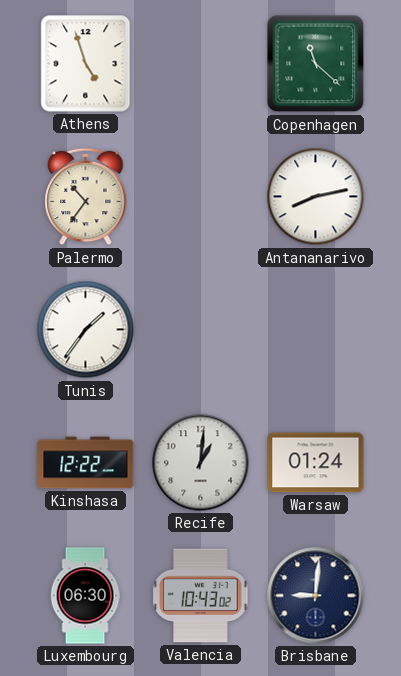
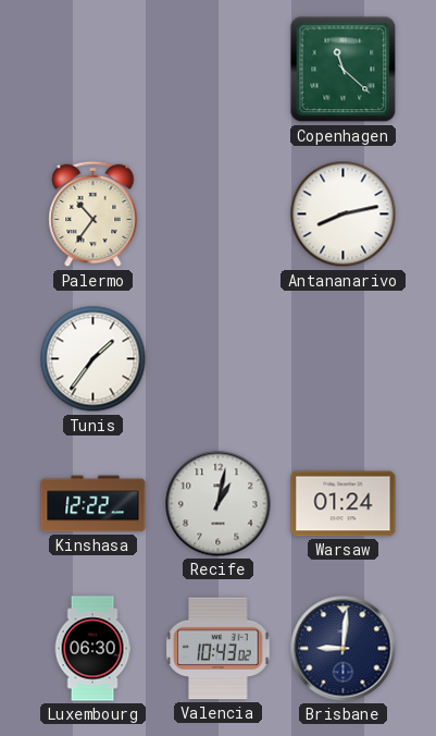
Athens: 4:57 -> none (86, 64)
Recife: 1:01 -> 1:02 (219, 504)
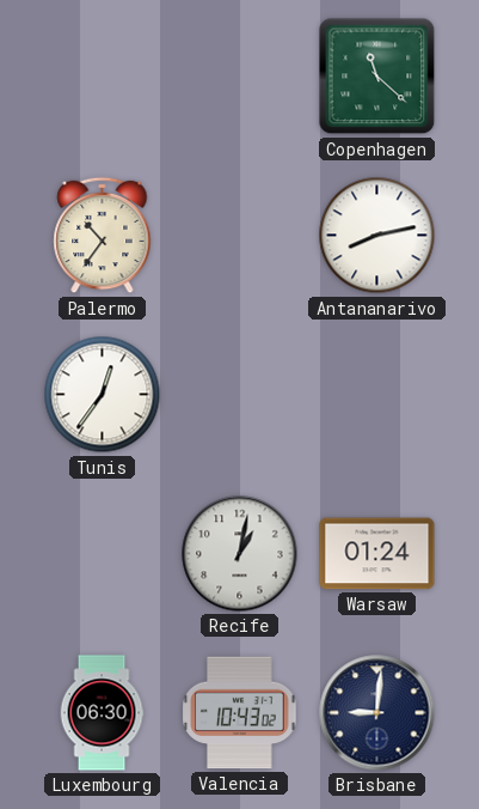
Tunis: 1:36 -> 12:36 (103, 395)
Kinshasa: 12:22 -> none (94, 504)
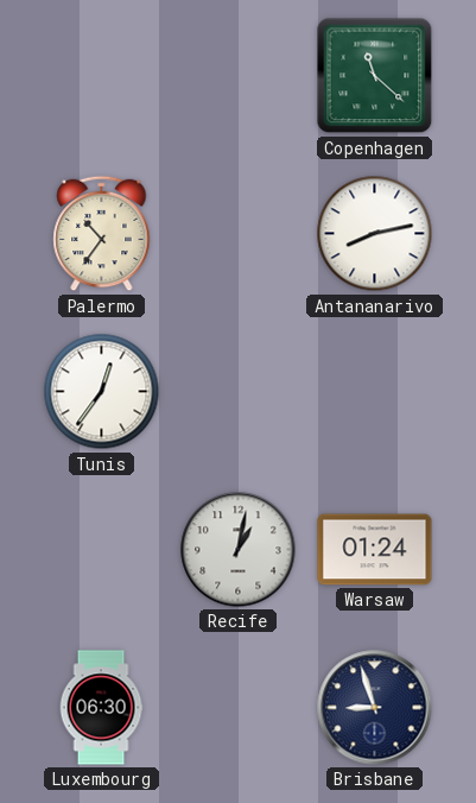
Valencia: 10:43 -> none (240, 713)
Brisbane: 9:01 -> 8:57 (375, 708)
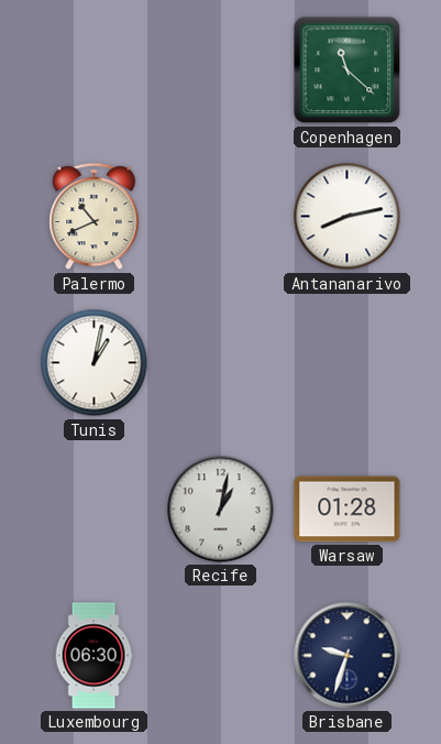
Palermo: 10:36 -> 10:41 (95, 217)
Tunis: 12:36 -> 1:02 (95, 363)
Warsaw: 01:24 -> 01:28 (348, 510)
Brisbane: 8:57 -> 9:33 (348, 656)
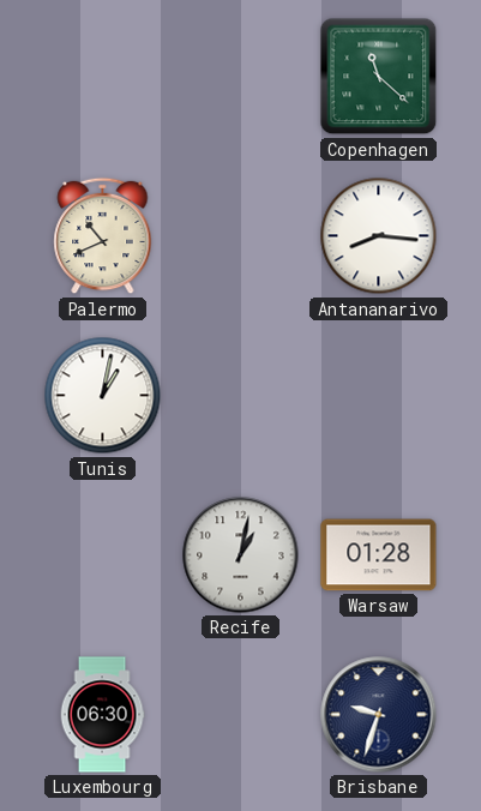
Antananarivo: 8:13 -> 8:16 (379, 236)
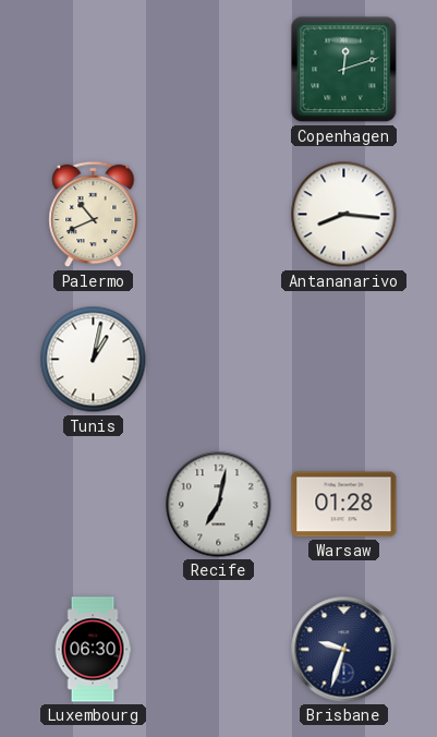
Copenhagen: 11:22 -> 12:12 (344, 70)
Recife: 1:02 -> 7:02 (219, 505)
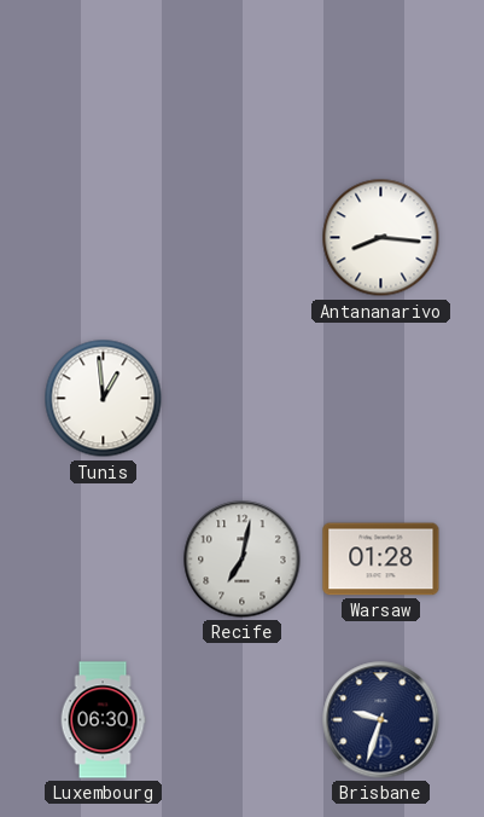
Copenhagen: 12:12 -> none (344, 70)
Palermo: 10:41 -> none (94, 215)
Tunis: 1:02 -> 12:59 (104, 399)
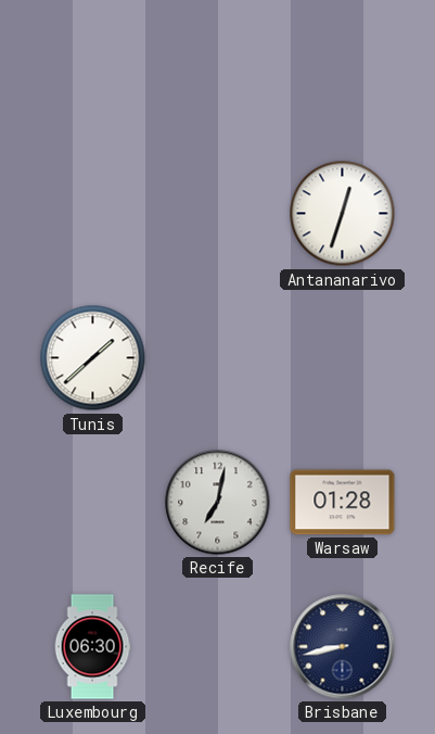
Antananarivo: 8:16 -> 12:33 (343, 214)
Tunis: 12:59 -> 1:38 (93, 358)
Brisbane: 9:33 -> 8:43 (343, 647)
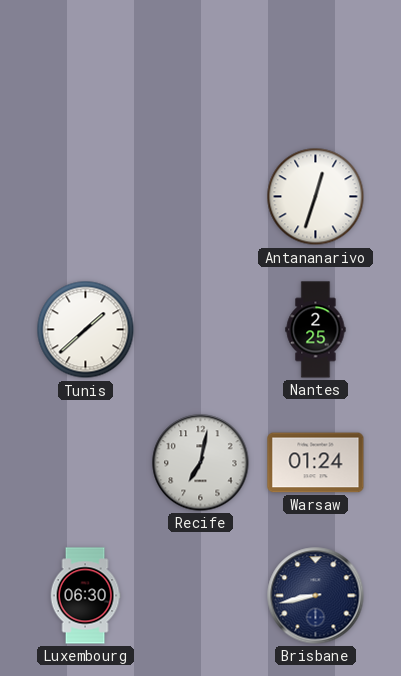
Nantes: none -> 2:25 (316, 330)
Warsaw: 01:28 -> 01:24 (316, 463)
